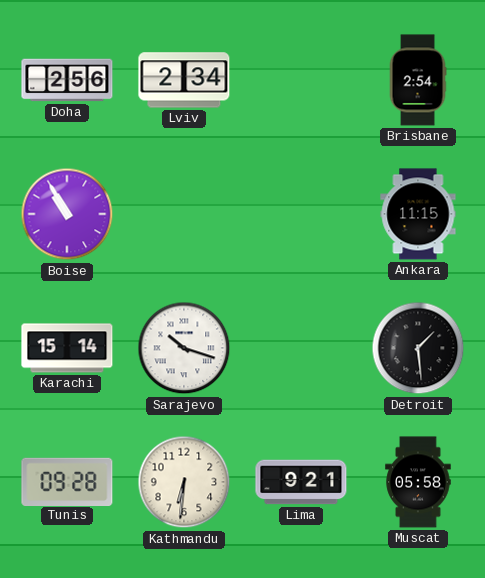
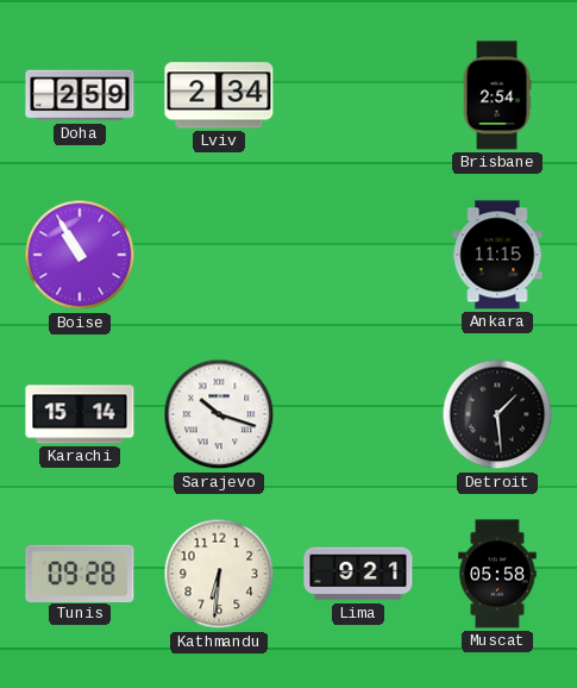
Doha: 2:56 -> 2:59 (80, 95)
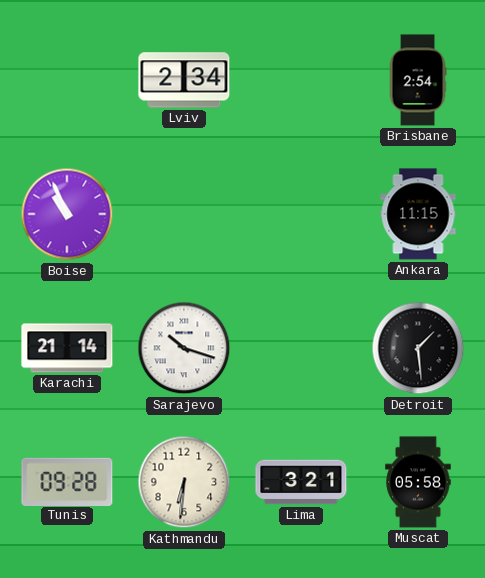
Doha: 2:59 -> none (80, 95)
Boise: 10:55 -> 10:56 (67, 214)
Karachi: 15:14 -> 21:14 (67, 348)
Lima: 9:21 -> 3:21 (301, 482)
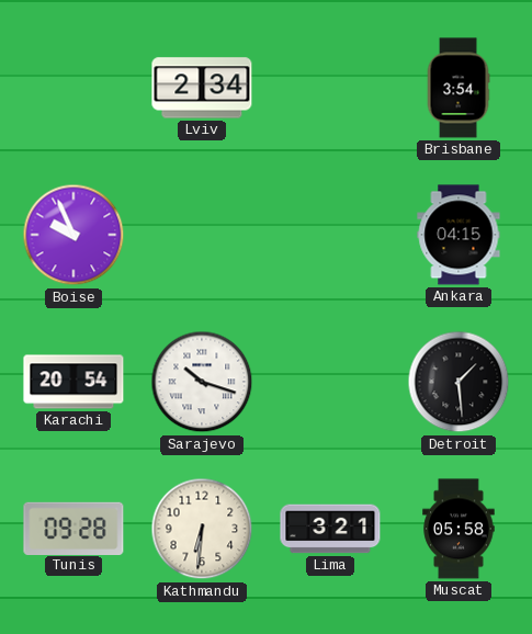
Brisbane: 2:54 -> 3:54 (459, 88)
Boise: 10:56 -> 9:56 (73, 235)
Ankara: 11:15 -> 04:15 (459, 235)
Karachi: 21:14 -> 20:54 (73, 382)
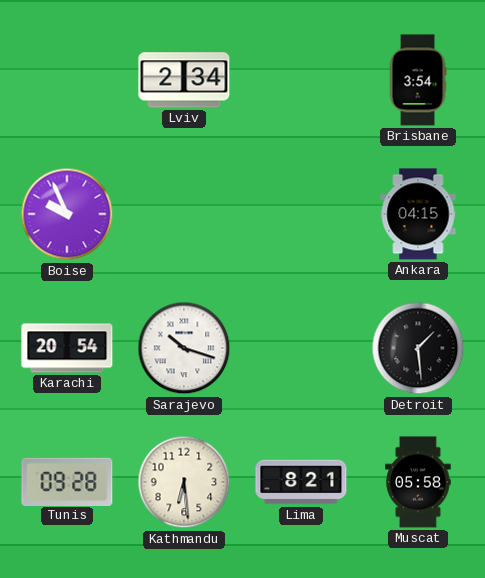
Kathmandu: 6:31 -> 6:29 (184, 482)
Lima: 3:21 -> 8:21 (301, 482)
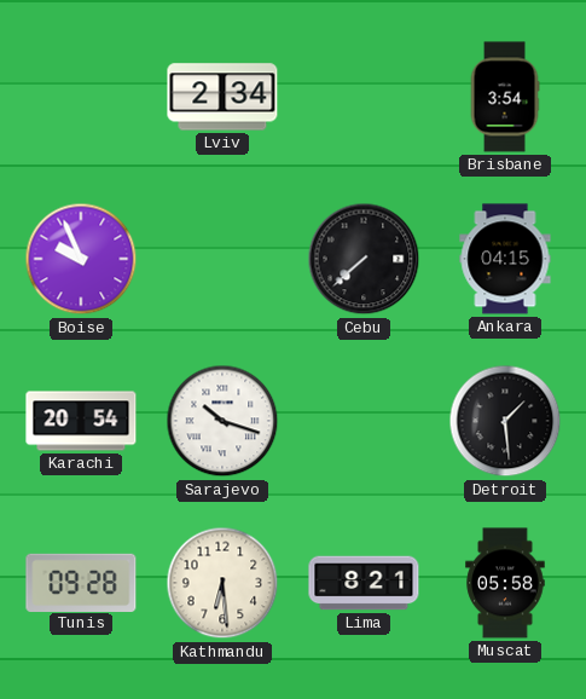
Cebu: none -> 7:38 (364, 259)
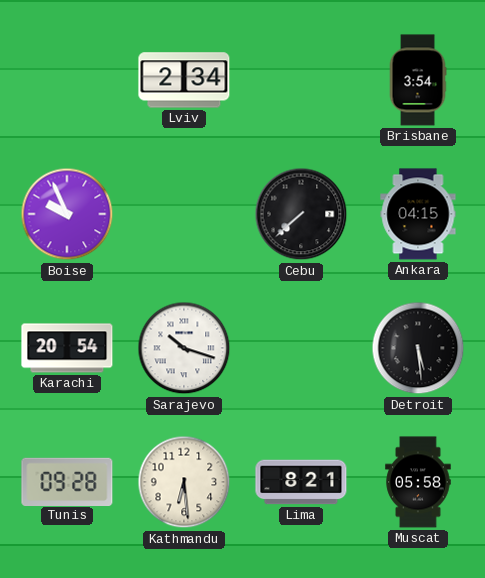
Detroit: 1:29 -> 5:29 (418, 348)
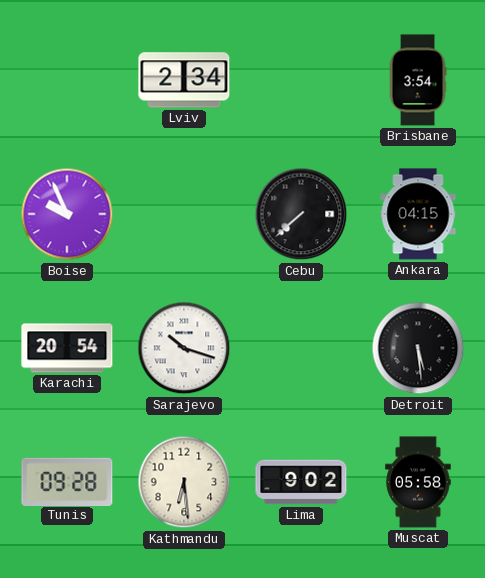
Lima: 8:21 -> 9:02 (301, 482)
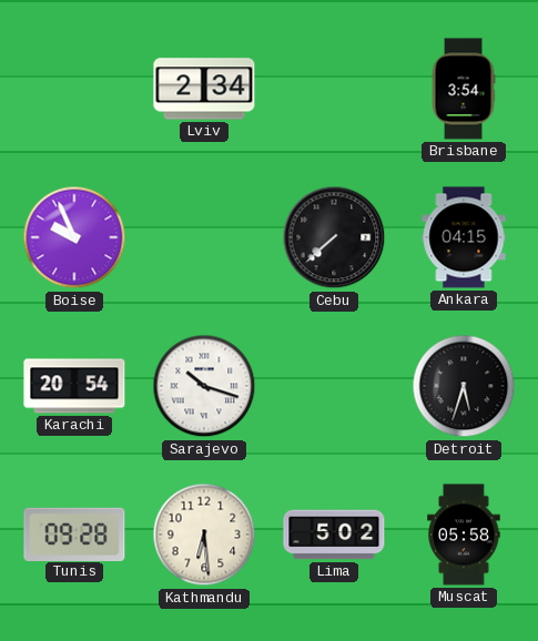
Detroit: 5:29 -> 5:33 (464, 386)
Lima: 9:02 -> 5:02 (334, 535)
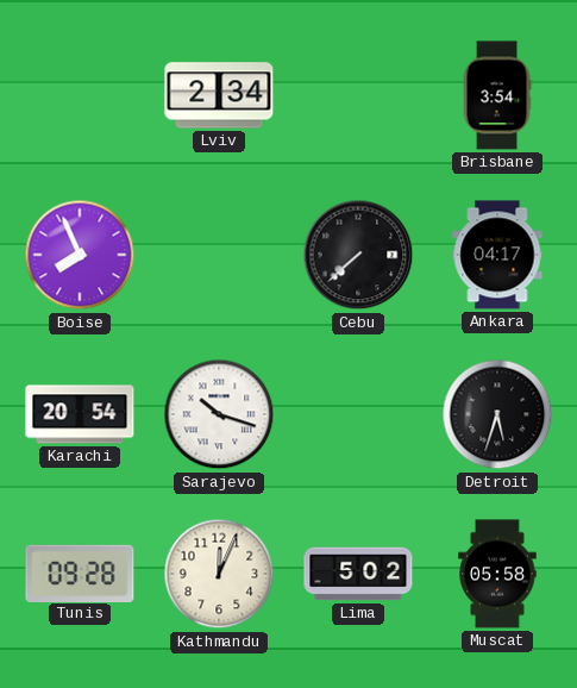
Boise: 9:56 -> 7:56 (80, 255)
Ankara: 04:15 -> 04:17 (497, 255)
Kathmandu: 6:29 -> 12:04 (219, 574)
